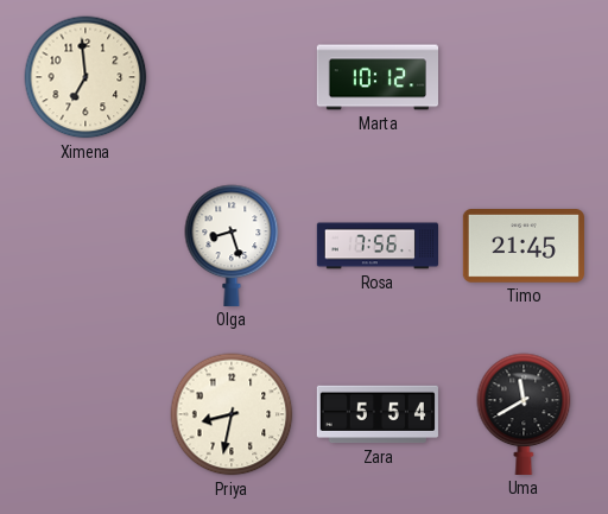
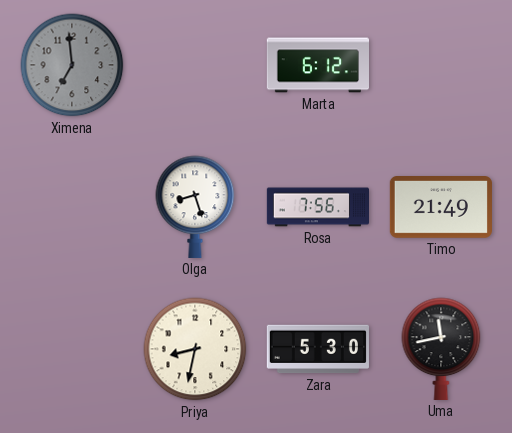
Ximena dial: cream -> grey (72, 65)
Marta: 10:12 -> 6:12 (317, 65)
Timo: 21:45 -> 21:49 (441, 208)
Zara: 5:54 -> 5:30 (318, 349)
Uma: 11:40 -> 11:43 (441, 349)
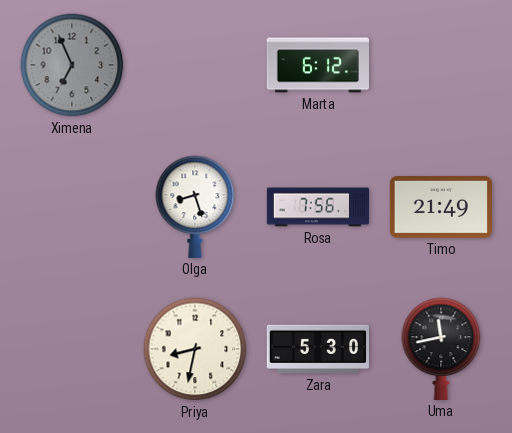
Ximena: 6:59 -> 6:56 (72, 65)
